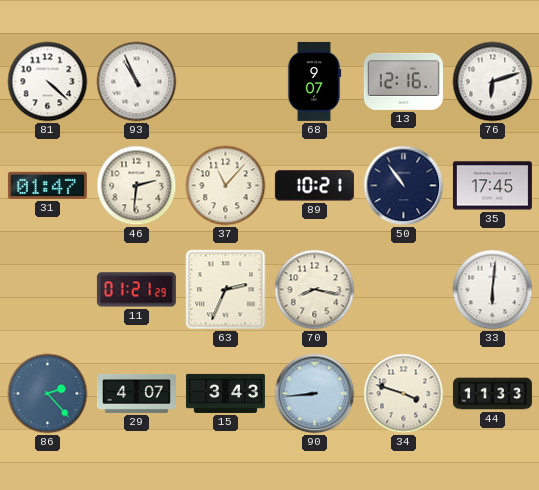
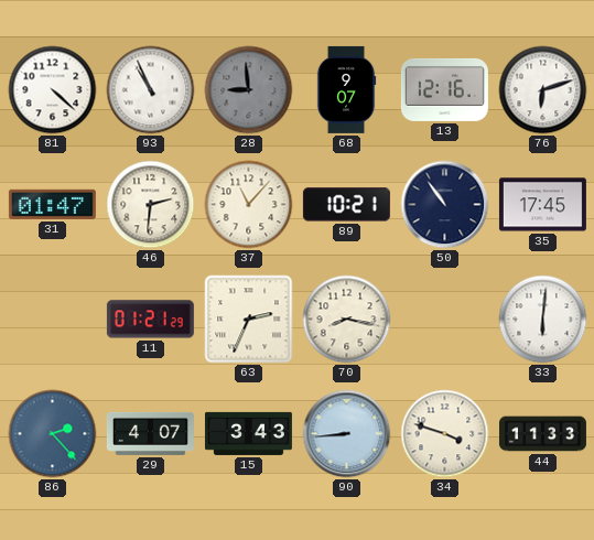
28: none -> 8:59 (249, 90)
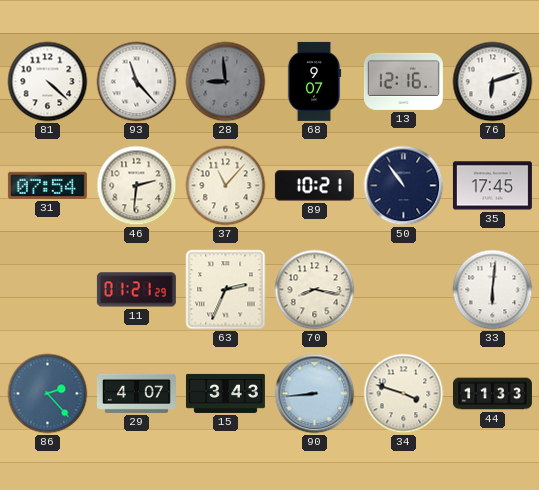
93: 10:56 -> 11:23 (137, 82)
31: 01:47 -> 07:54 (47, 185)
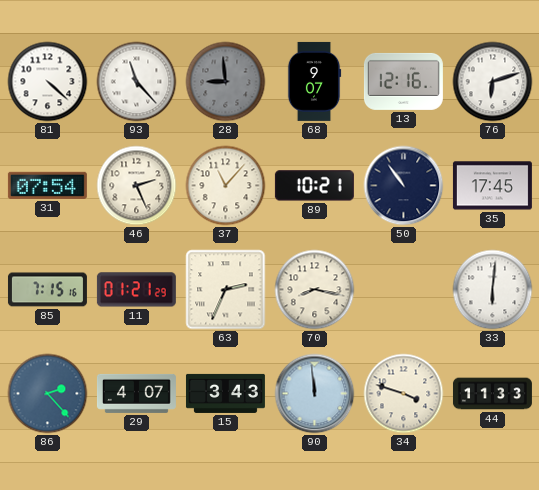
46: 2:31 -> 2:26 (137, 186)
85: none -> 7:15 (47, 290)
90: 8:44 -> 11:59 (315, 394)
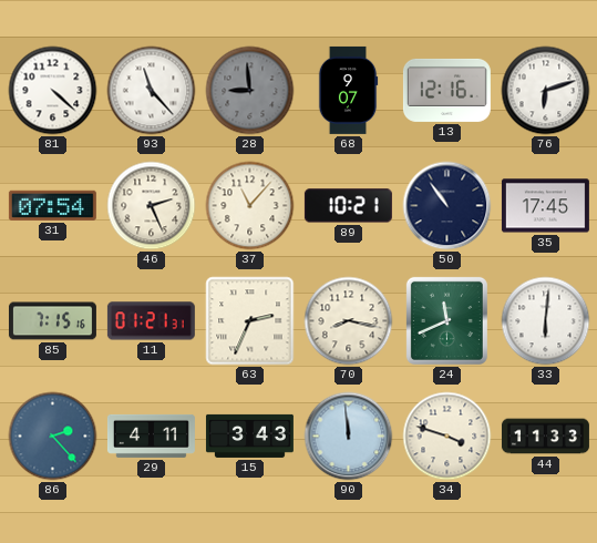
11: 01:21:29 -> 01:21:31 (151, 321)
24: none -> 11:41 (446, 320)
29: 4:07 -> 4:11 (151, 436)
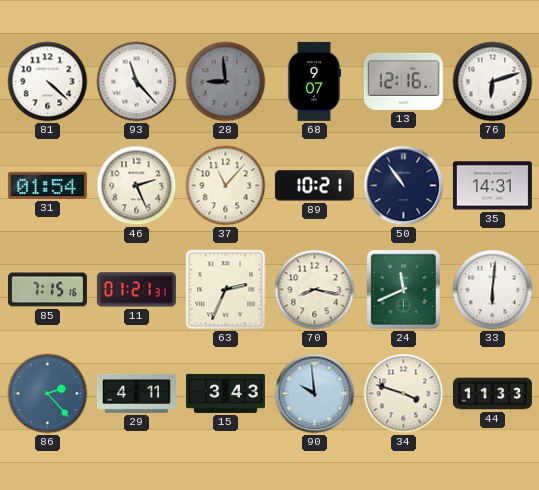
31: 07:54 -> 01:54 (47, 185)
35: 17:45 -> 14:31 (492, 186)
90: 11:59 -> 9:59 (315, 394)
